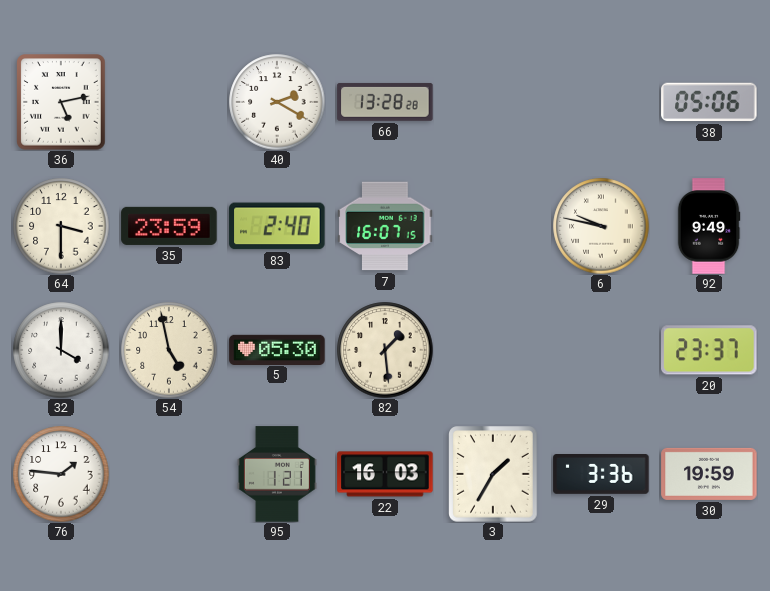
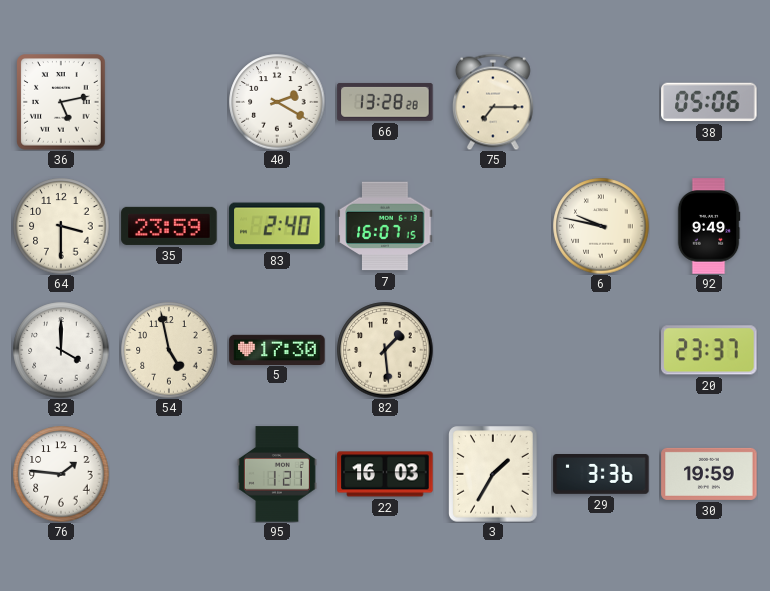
75: none -> 7:15 (493, 102)
5: 05:30 -> 17:30 (277, 349)
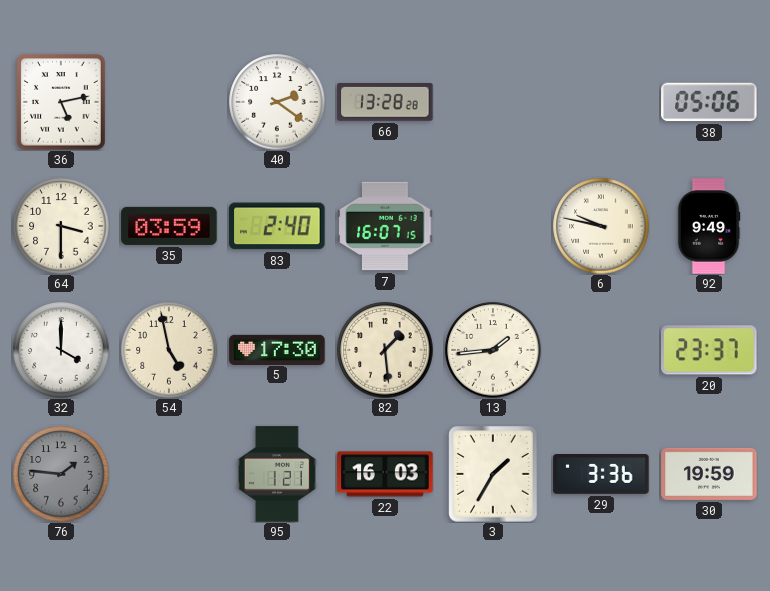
40: 2:20 -> 2:21 (277, 102)
75: 7:15 -> none (493, 102)
35: 23:59 -> 03:59 (169, 226)
13: none -> 1:44 (493, 350)
76 dial: white -> grey (61, 474)
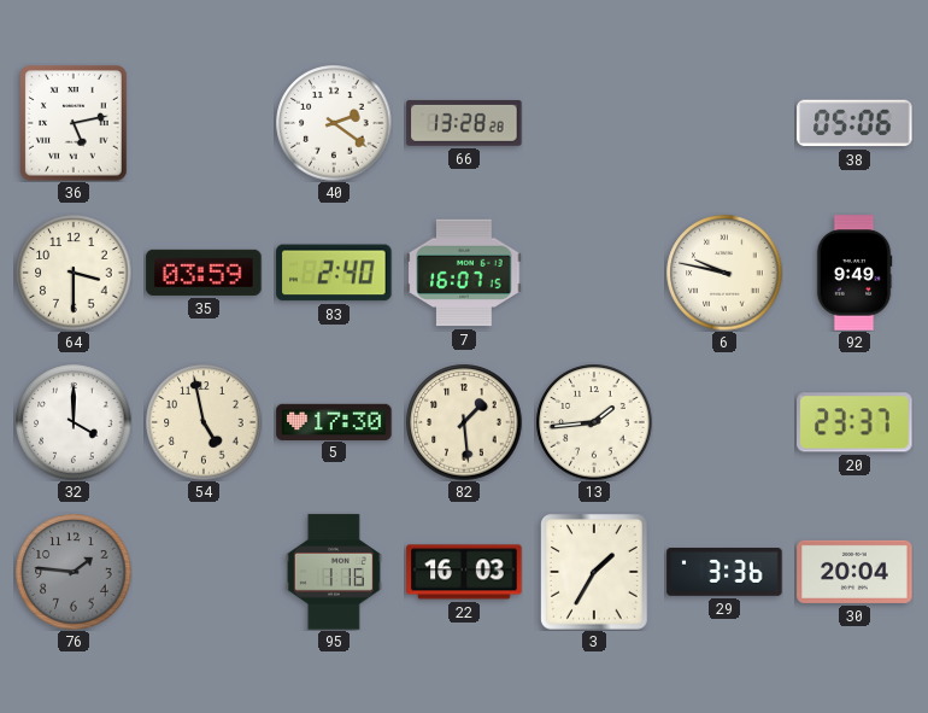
95: 1:21 -> 1:16 (334, 572)
30: 19:59 -> 20:04 (854, 572)
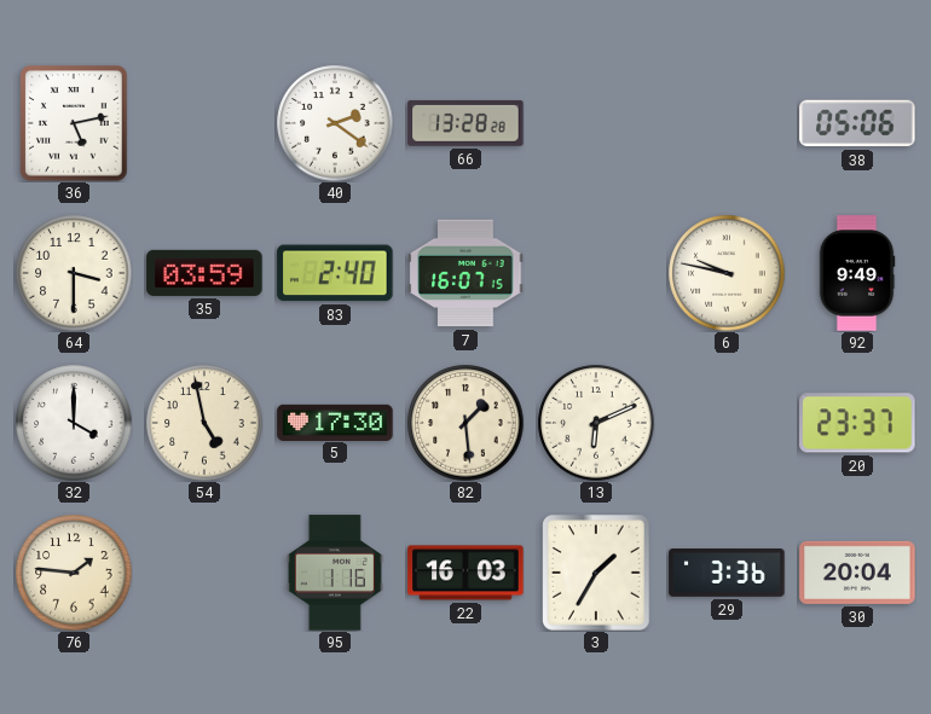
13: 1:44 -> 6:11 (596, 423)
76 dial: grey -> cream (74, 573)
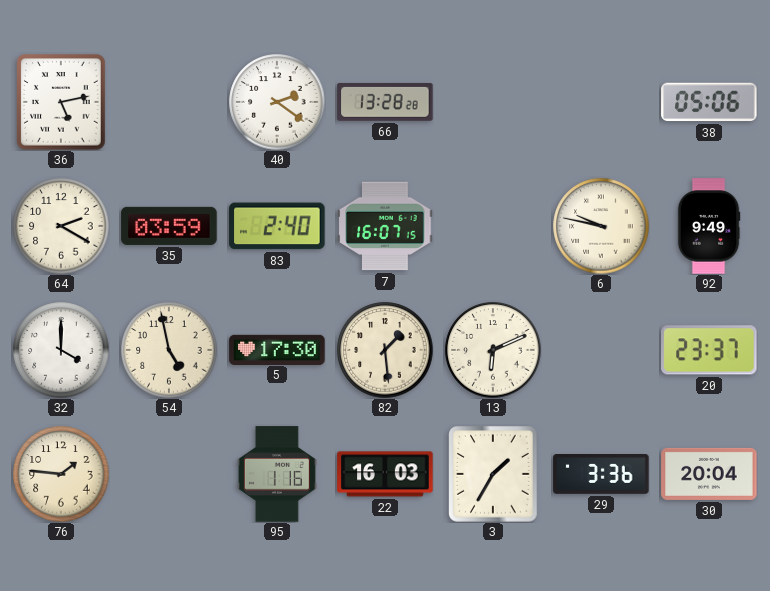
64: 3:30 -> 2:20 (61, 226)
